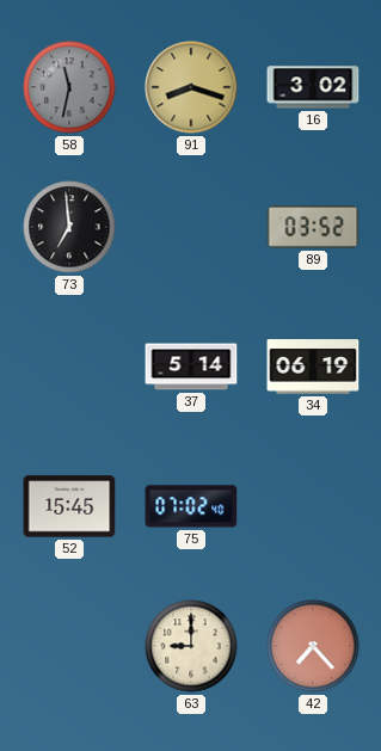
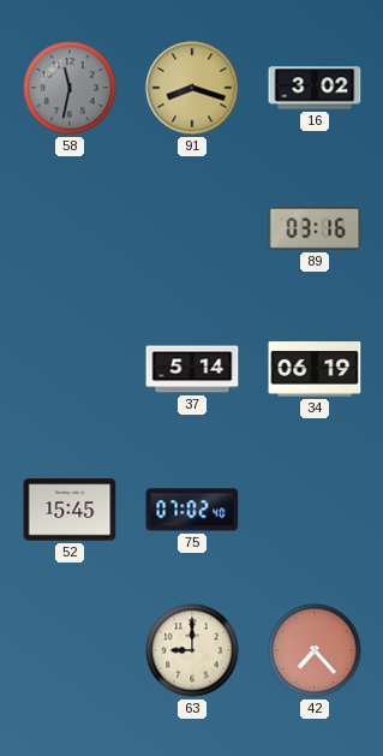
73: 6:59 -> none (69, 227)
89: 03:52 -> 03:16 (315, 228)
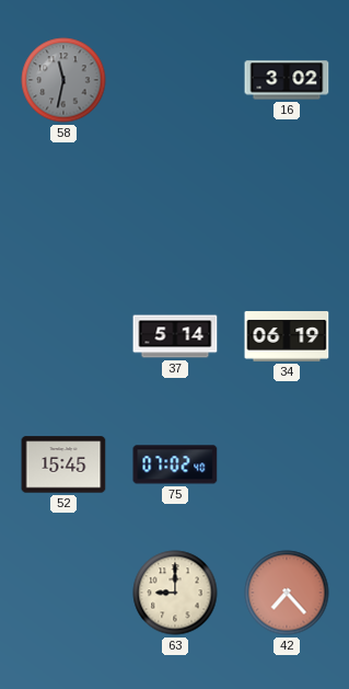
91: 8:18 -> none (192, 88)
89: 03:16 -> none (315, 228)
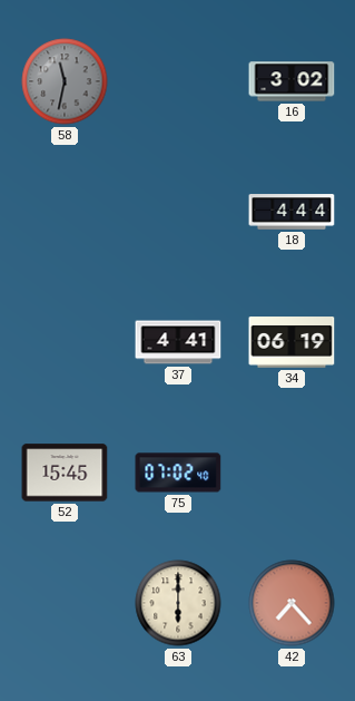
18: none -> 4:44 (292, 212)
37: 5:14 -> 4:41 (178, 342)
63: 9:00 -> 6:00 (178, 603)
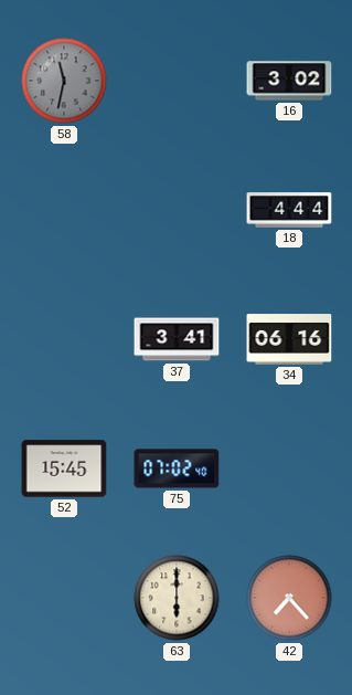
37: 4:41 -> 3:41 (177, 339)
34: 06:19 -> 06:16 (289, 339)
